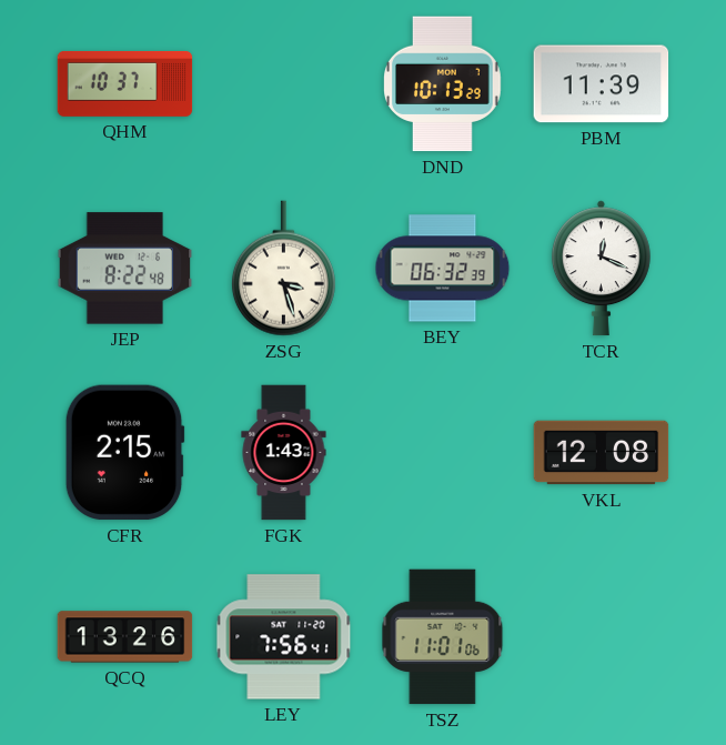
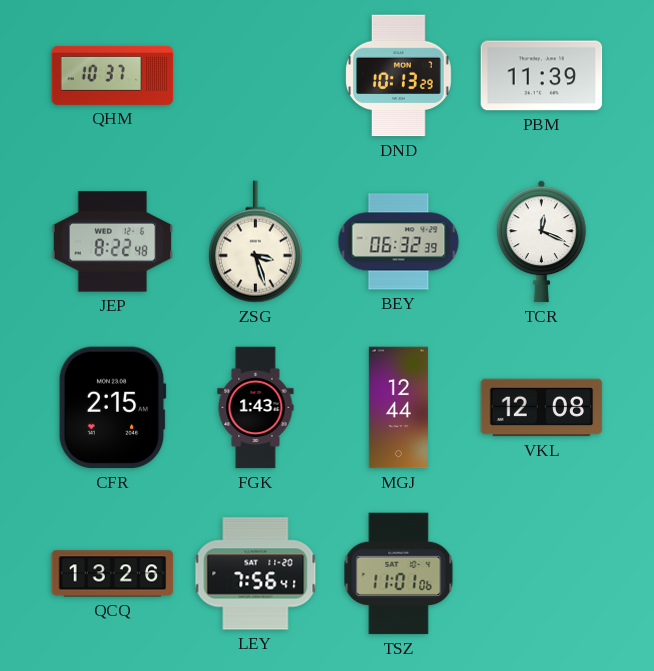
MGJ: none -> 12:44 (398, 408)
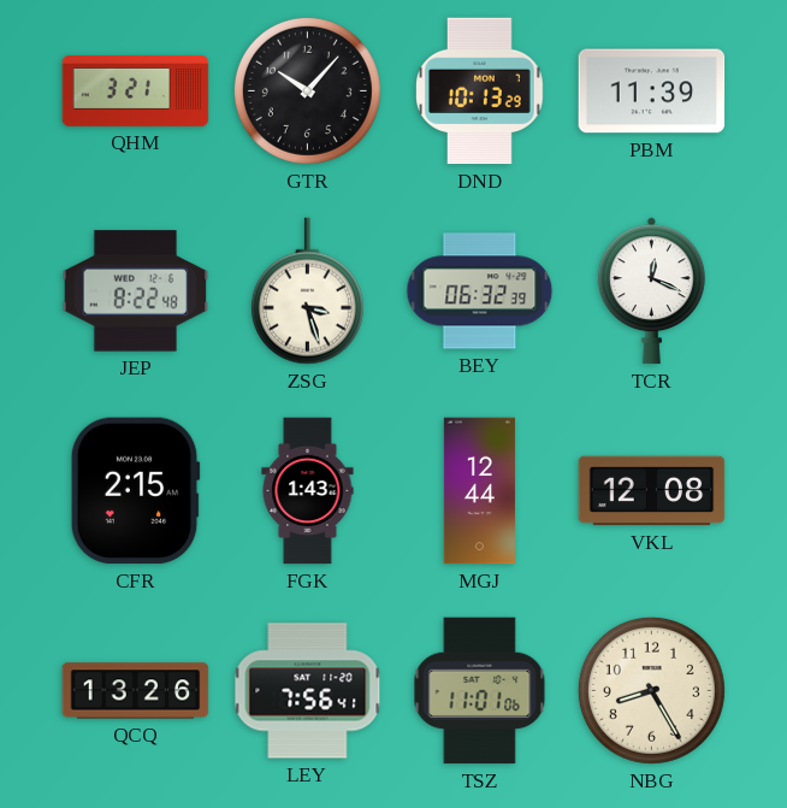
QHM: 10:37 -> 3:21 (136, 90)
GTR: none -> 10:07 (307, 90)
NBG: none -> 8:25 (651, 690)
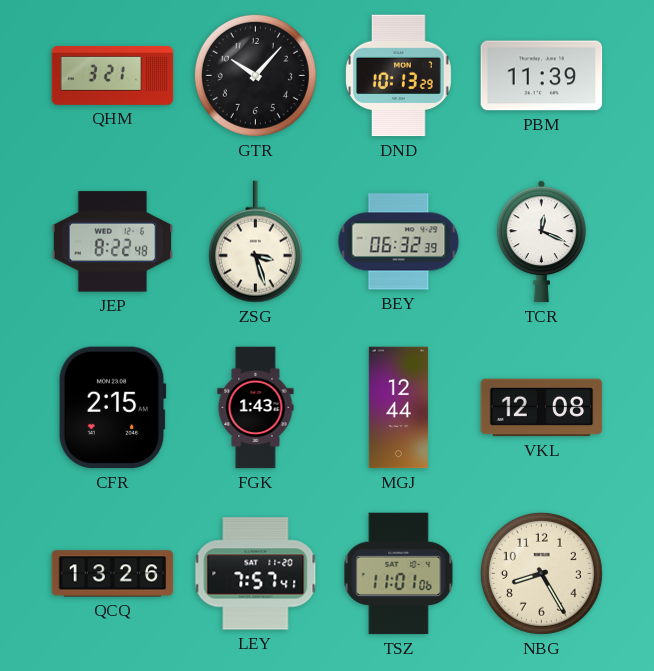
LEY: 7:56 -> 7:57 (256, 574)
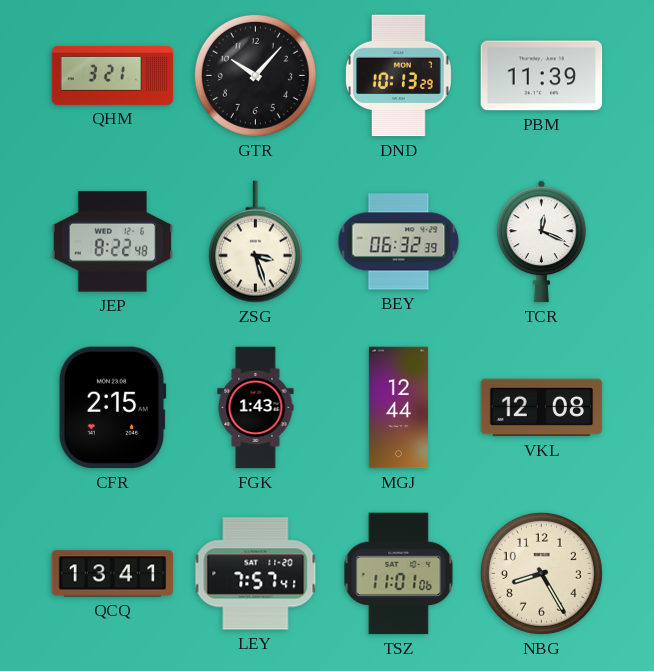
QCQ: 13:26 -> 13:41 (113, 574)
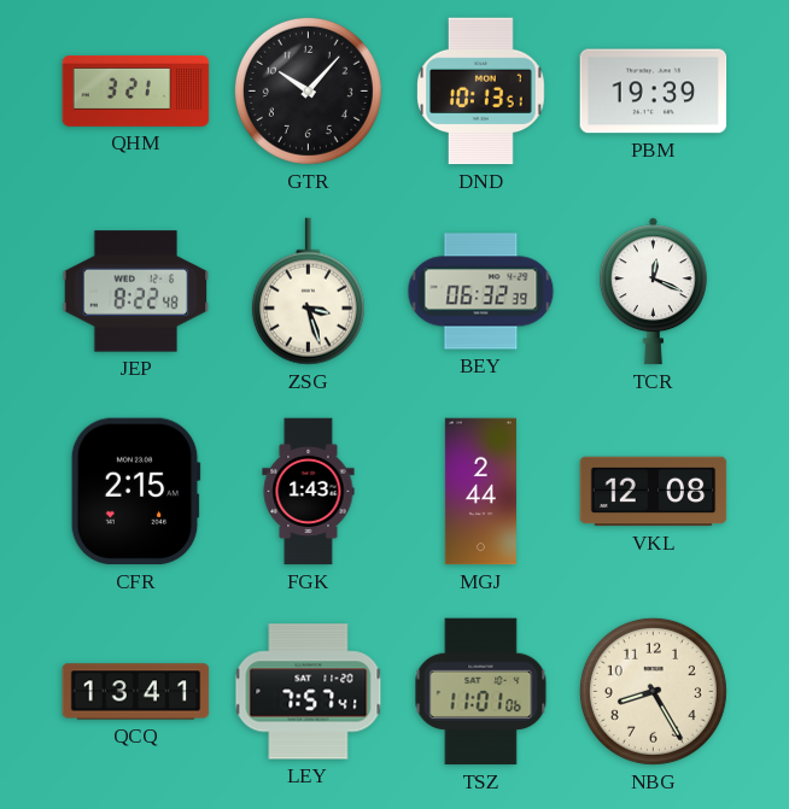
DND: 10:13:29 -> 10:13:51 (481, 92)
PBM: 11:39 -> 19:39 (654, 92)
MGJ: 12:44 -> 2:44 (480, 492)
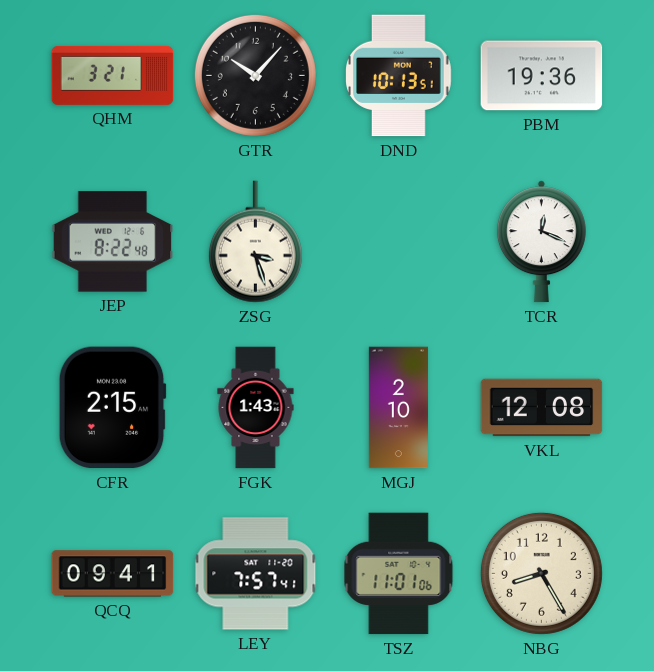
PBM: 19:39 -> 19:36 (542, 76)
BEY: 06:32 -> none (481, 292)
MGJ: 2:44 -> 2:10 (398, 408)
QCQ: 13:41 -> 09:41 (113, 574)
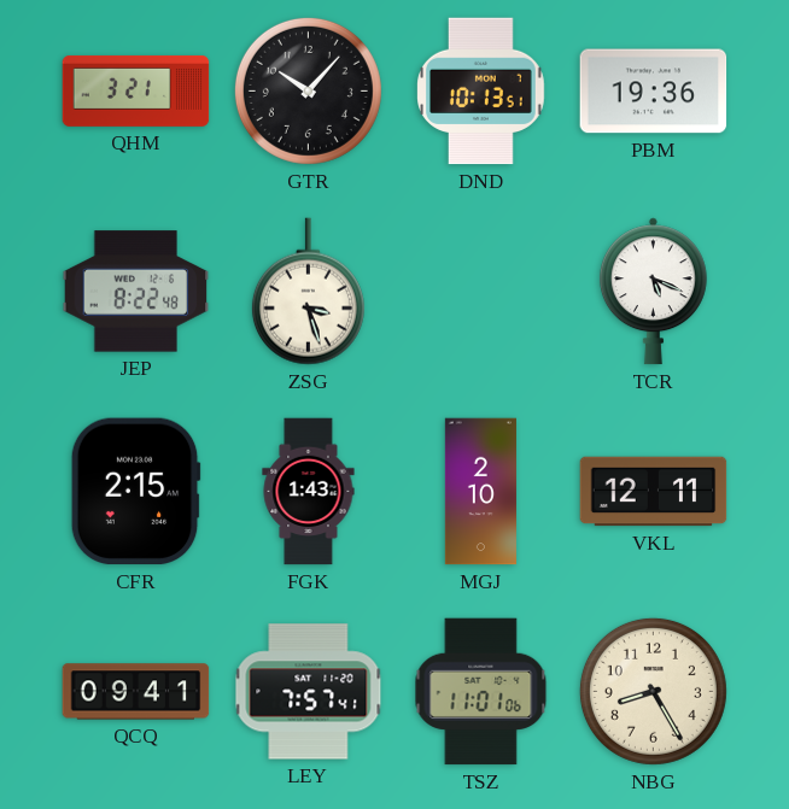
TCR: 12:19 -> 5:19 (653, 292)
VKL: 12:08 -> 12:11 (654, 492)
